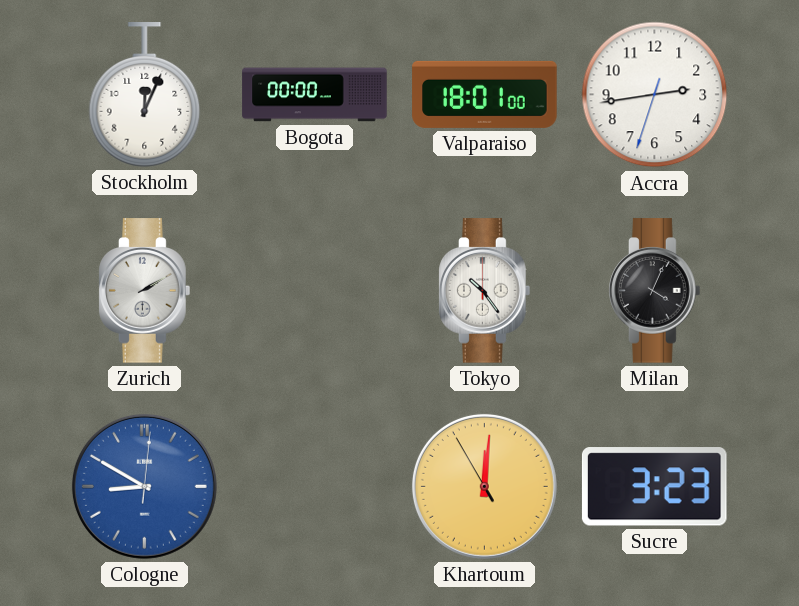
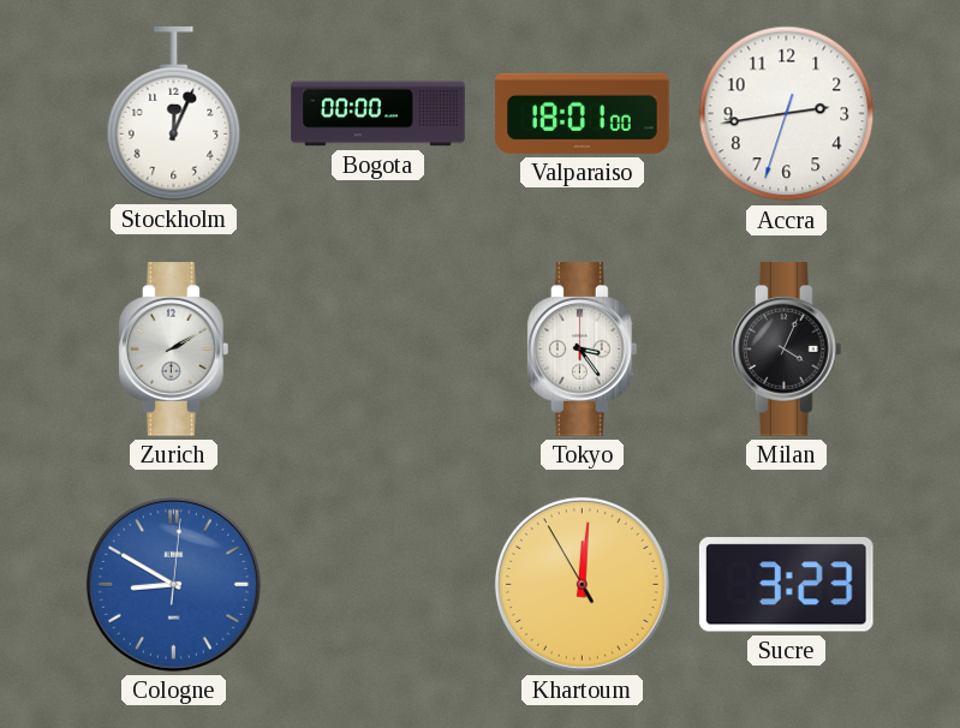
Tokyo: 10:24 -> 3:24 (583, 350)
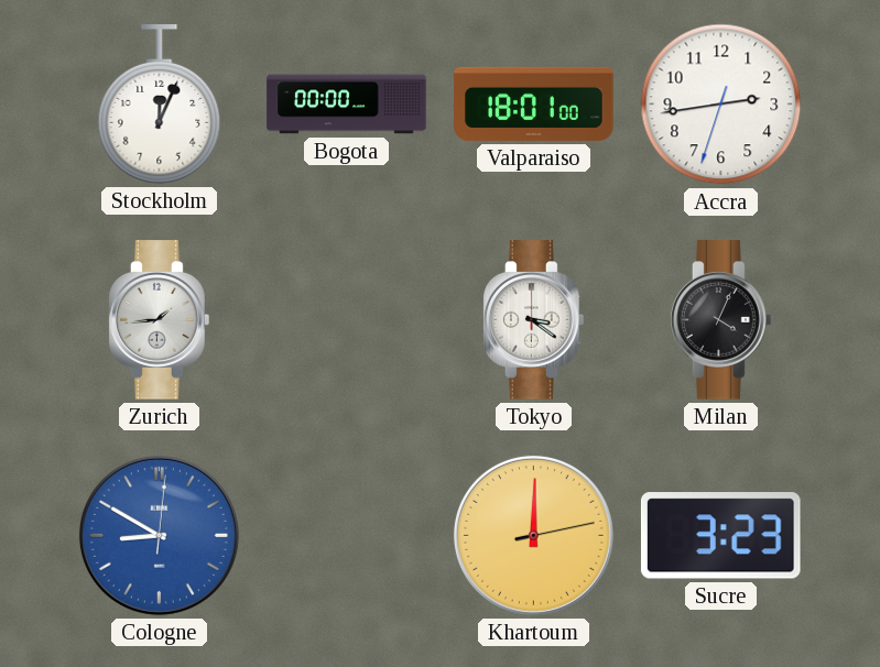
Zurich: 2:10 -> 1:44 (160, 320)
Tokyo: 3:24 -> 3:21 (534, 320)
Khartoum: 12:00:55 -> 12:00:13 (533, 535)
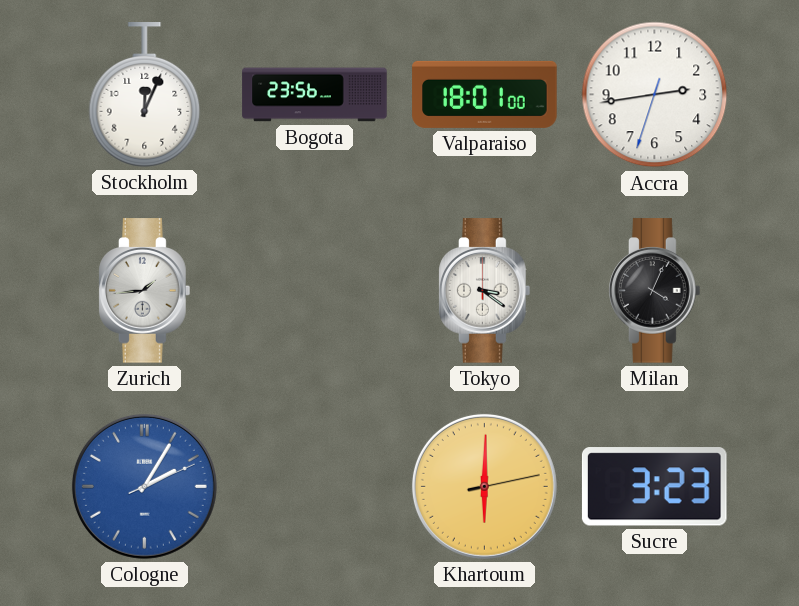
Bogota: 00:00 -> 23:56 (315, 95)
Cologne: 8:50 -> 2:05 (144, 486)
Khartoum: 12:00 -> 6:00 (484, 486)
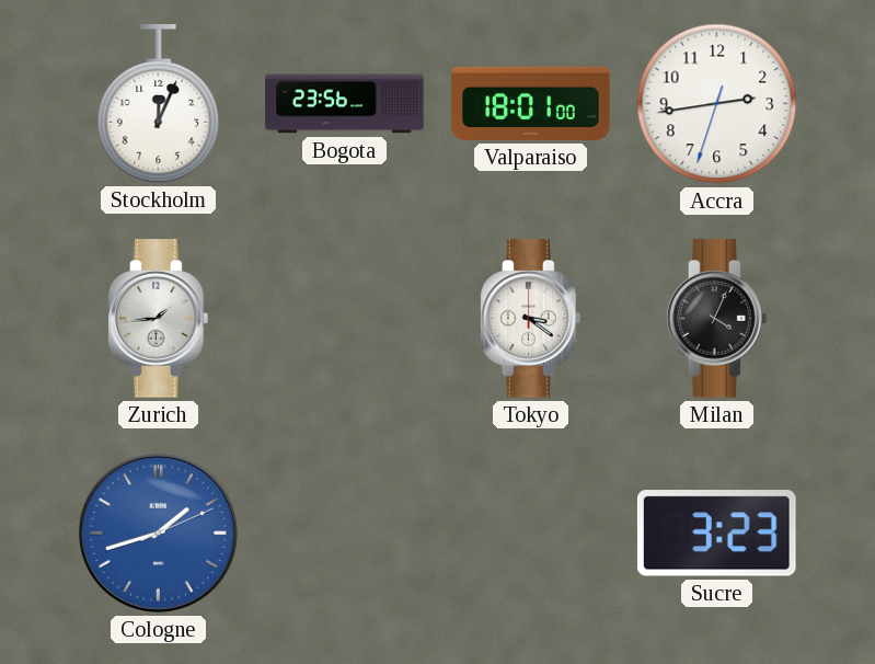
Cologne: 2:05 -> 1:42 (158, 533)
Khartoum: 6:00 -> none (484, 486)
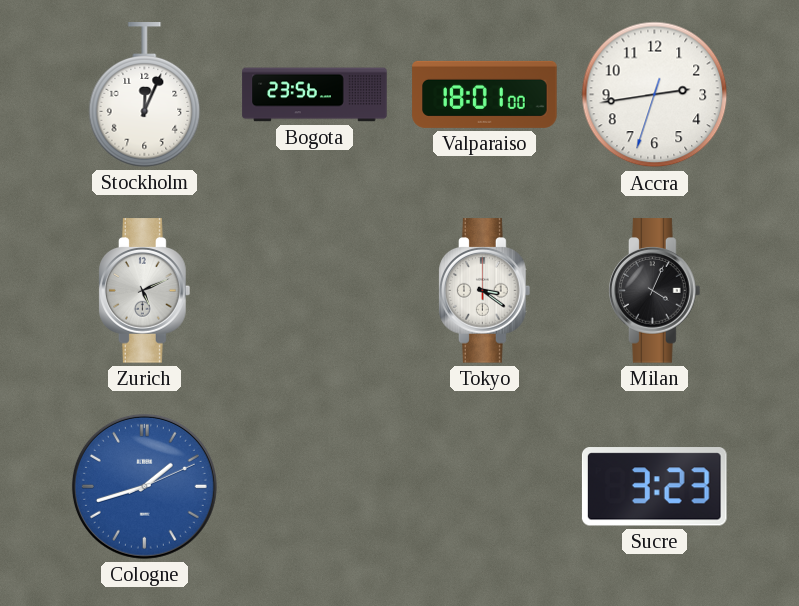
Zurich: 1:44 -> 5:11 (145, 291)
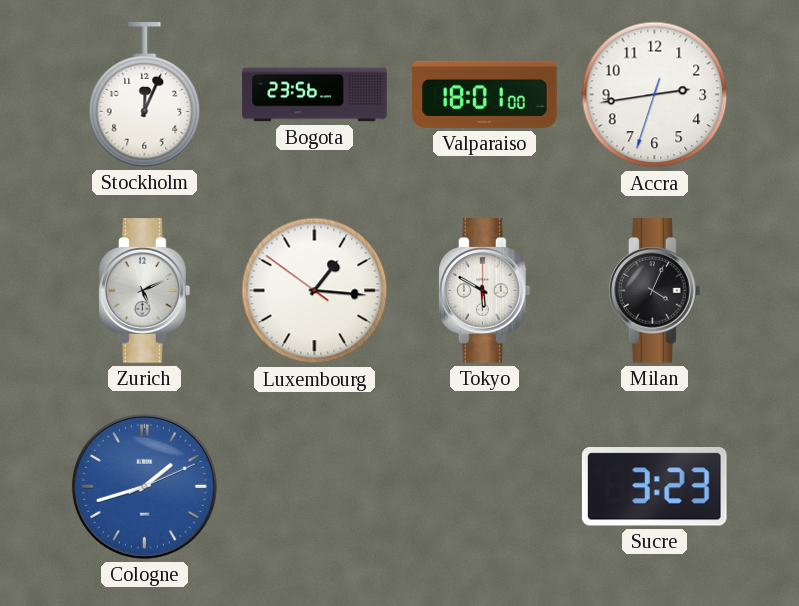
Luxembourg: none -> 1:15 (315, 291)
Tokyo: 3:21 -> 5:50 (485, 291)
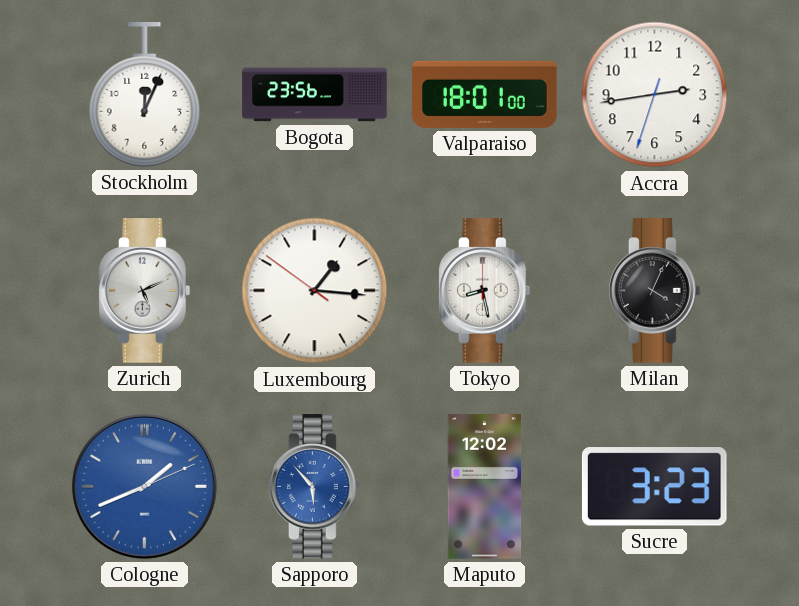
Tokyo: 5:50 -> 8:28 (485, 291)
Cologne: 1:42 -> 1:41 (144, 486)
Sapporo: none -> 5:53 (315, 487)
Maputo: none -> 12:02 (485, 487)
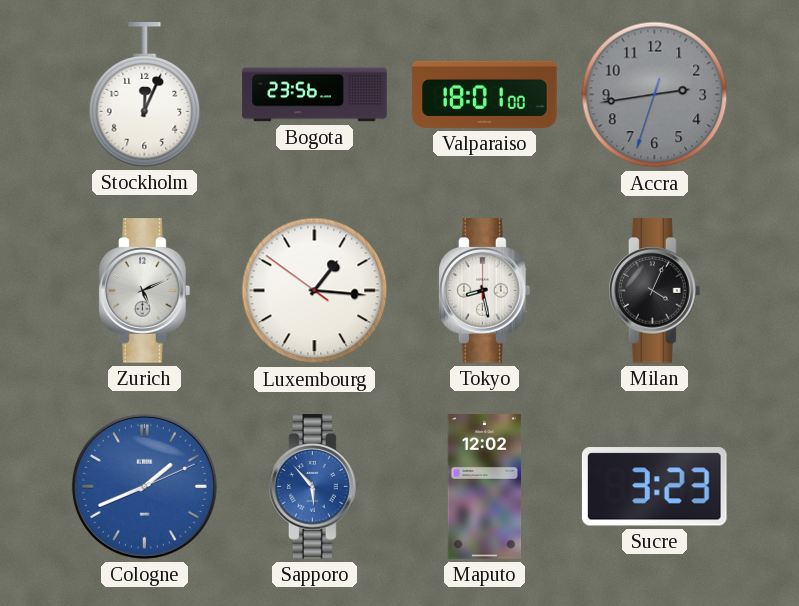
Accra dial: white -> grey (655, 95)
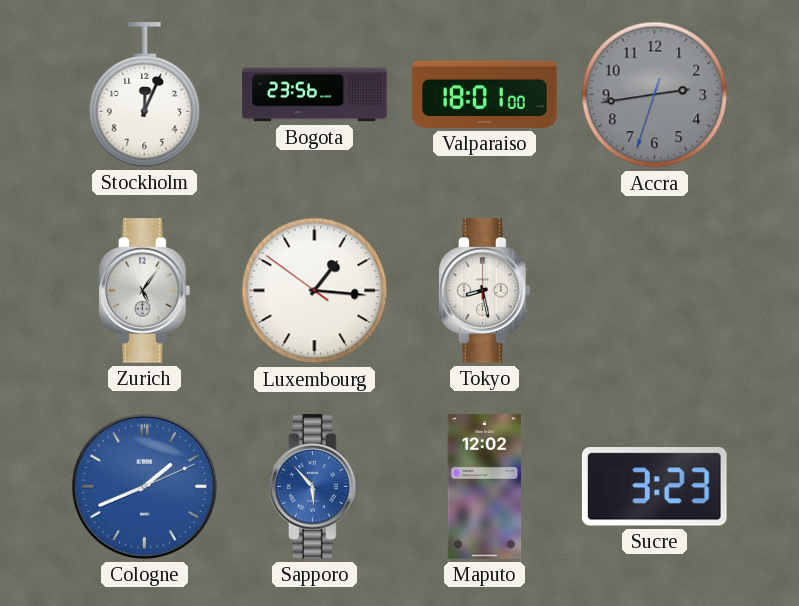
Zurich: 5:11 -> 5:06 (145, 291)
Milan: 4:04 -> none (655, 291)
